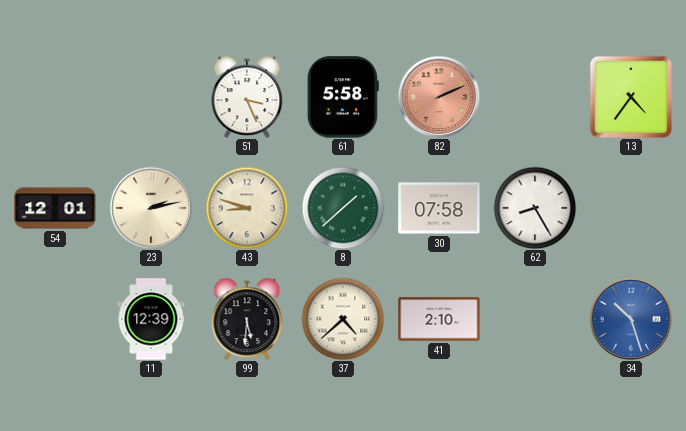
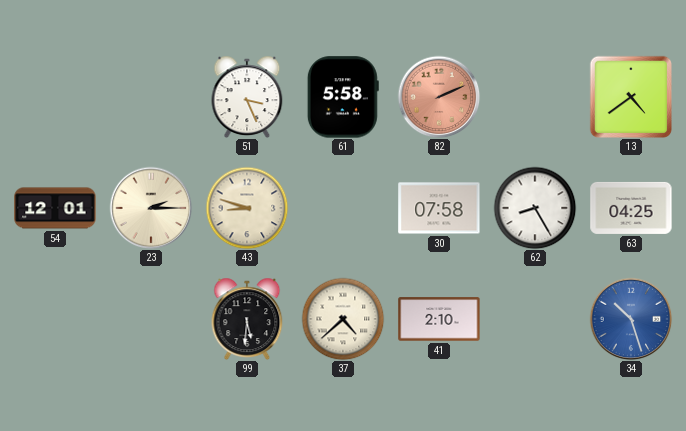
13: 4:36 -> 4:39 (630, 96)
23: 2:13 -> 2:15 (151, 208)
8: 1:38 -> none (343, 208)
63: none -> 04:25 (631, 208)
11: 12:39 -> none (151, 319)
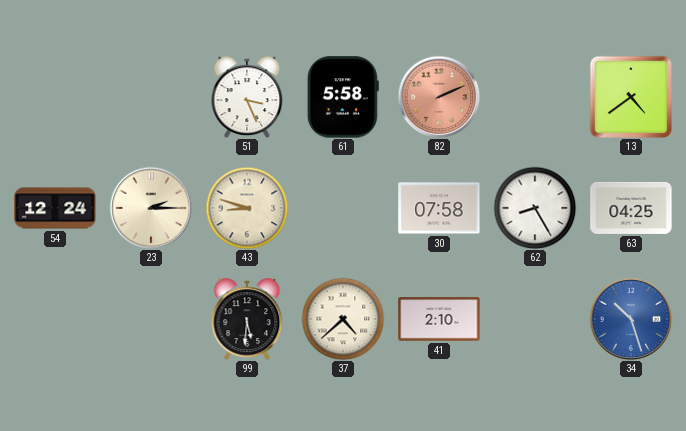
54: 12:01 -> 12:24 (55, 208)
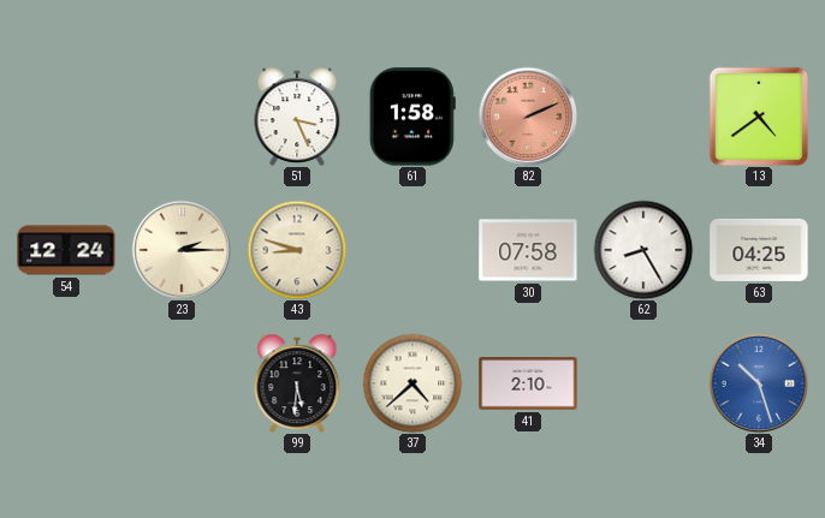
61: 5:58 -> 1:58 (412, 117)
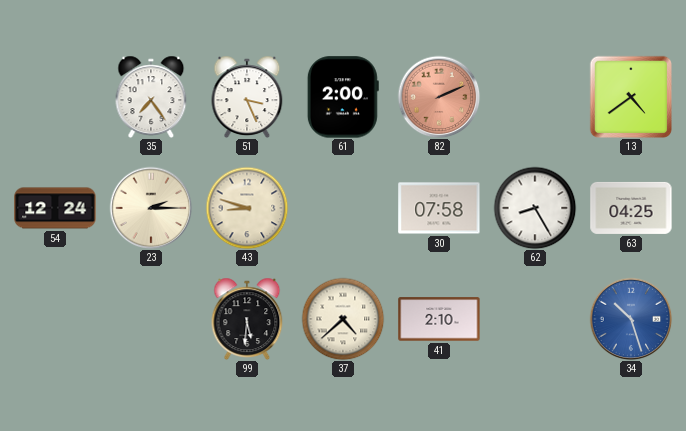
35: none -> 7:24 (151, 97)
61: 1:58 -> 2:00 (343, 97)
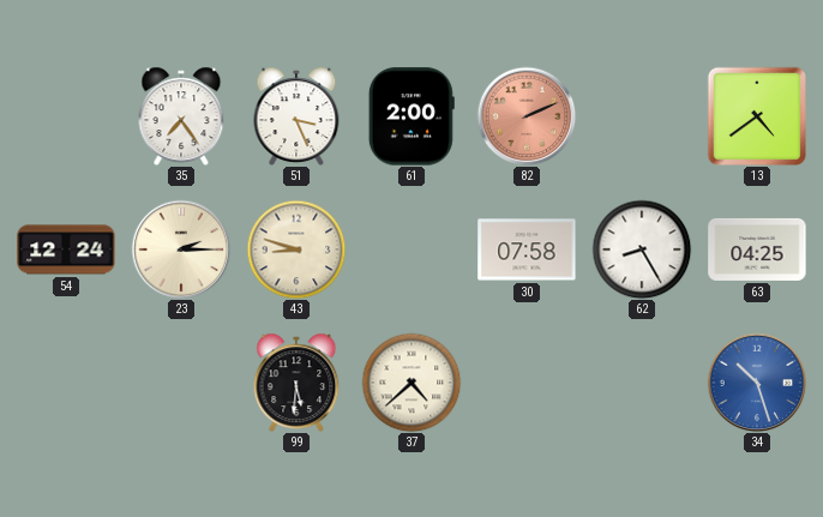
41: 2:10 -> none (439, 319)
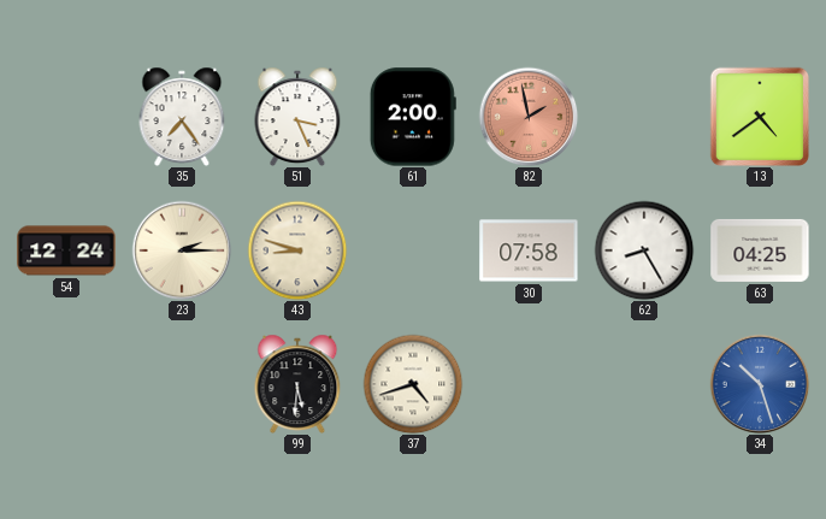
82: 2:11 -> 1:58 (529, 117)
37: 4:38 -> 4:42 (413, 384)
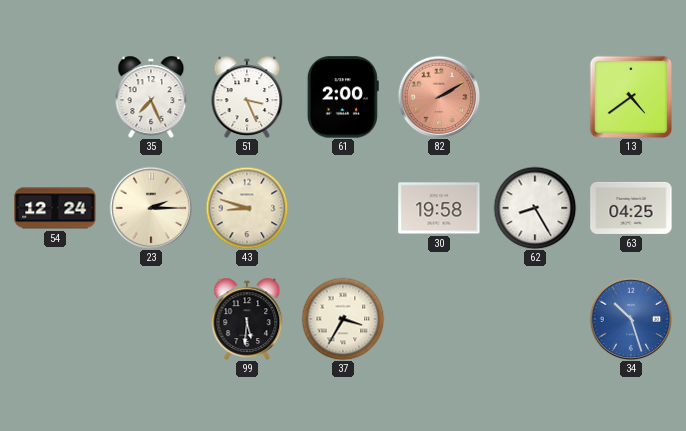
35: 7:24 -> 7:26 (151, 97)
82: 1:58 -> 2:10 (439, 97)
30: 07:58 -> 19:58 (439, 208)
37: 4:42 -> 3:35 (343, 319)
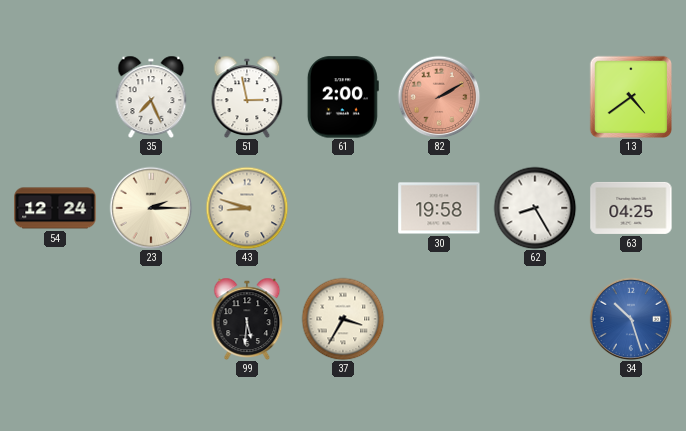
51: 3:26 -> 2:58 (247, 97)
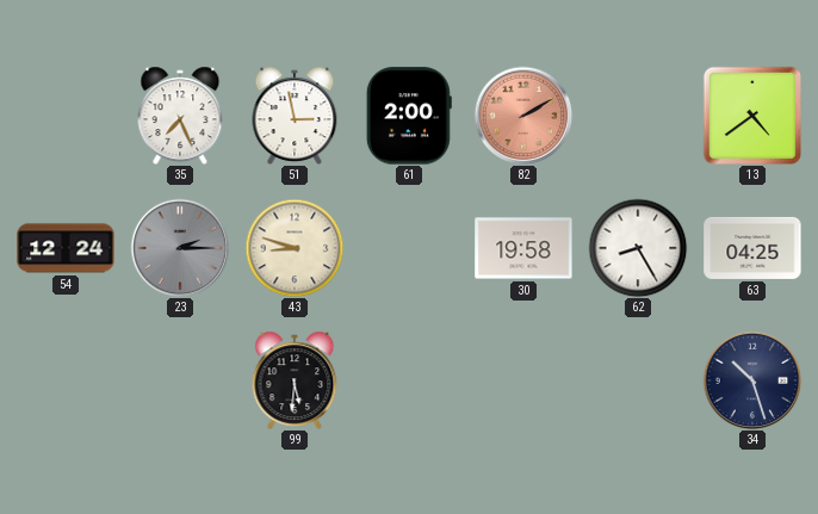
23 dial: cream -> grey (180, 248)
37: 3:35 -> none (343, 319)
34 dial: blue -> navy (752, 380)
